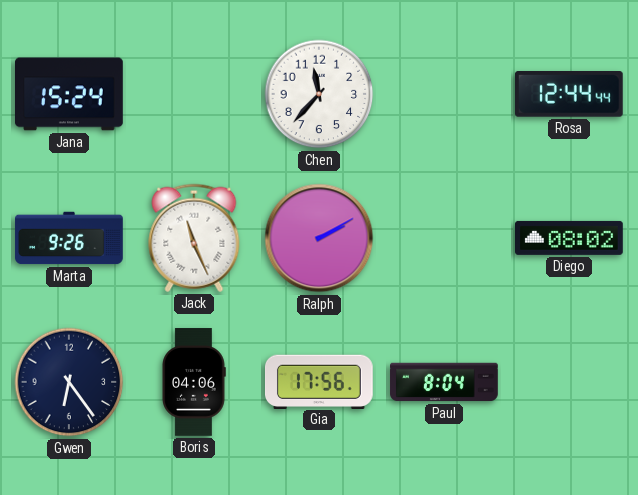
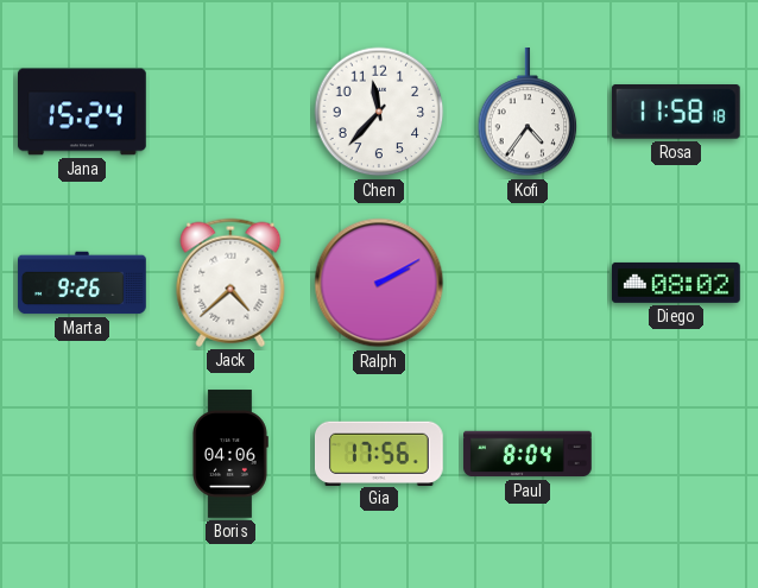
Kofi: none -> 4:36 (528, 113)
Rosa: 12:44 -> 11:58 (676, 113)
Jack: 11:26 -> 4:38 (230, 283)
Gwen: 6:24 -> none (69, 382)
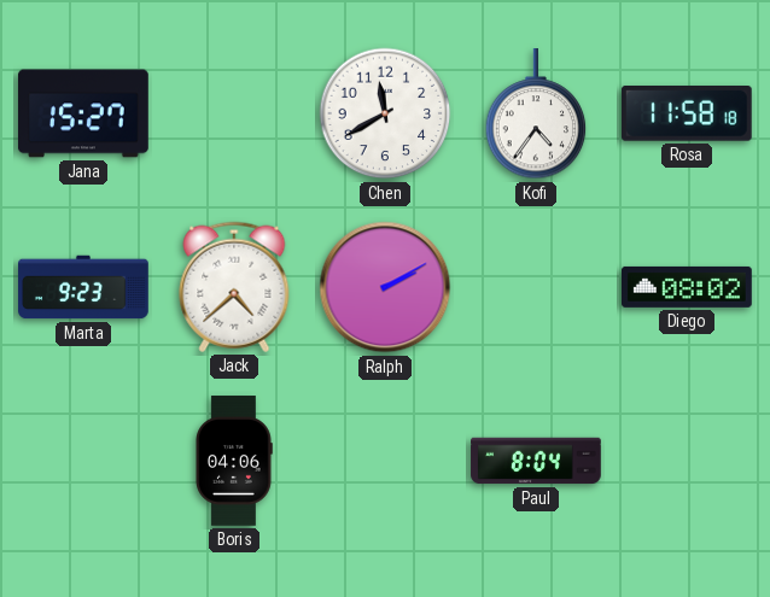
Jana: 15:24 -> 15:27 (84, 113)
Chen: 11:37 -> 11:40 (385, 113)
Marta: 9:26 -> 9:23 (83, 287)
Gia: 17:56 -> none (380, 453)
